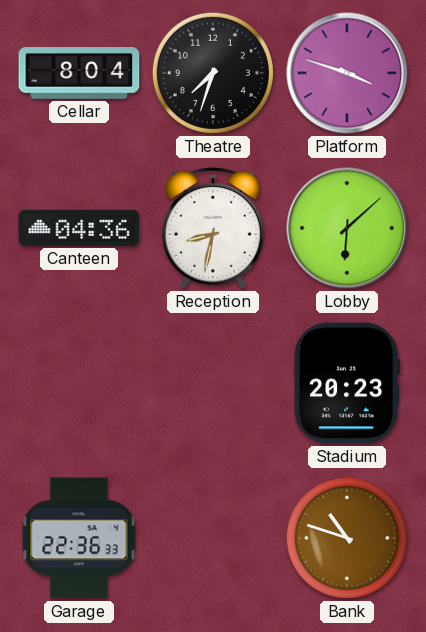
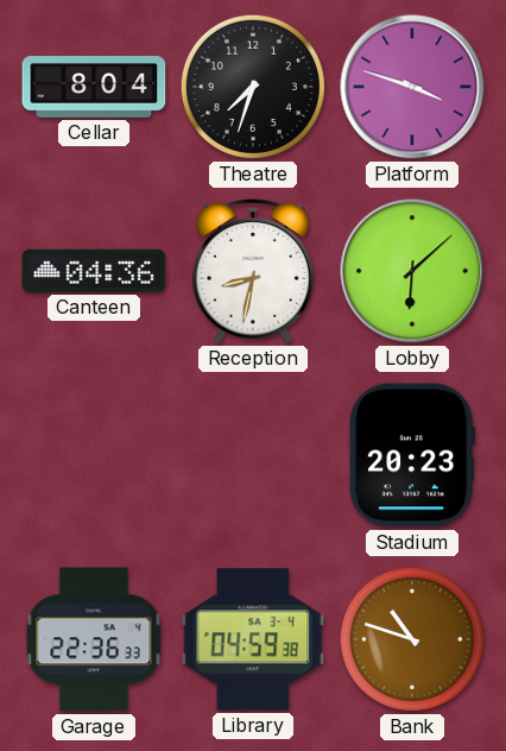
Library: none -> 04:59 (253, 639)
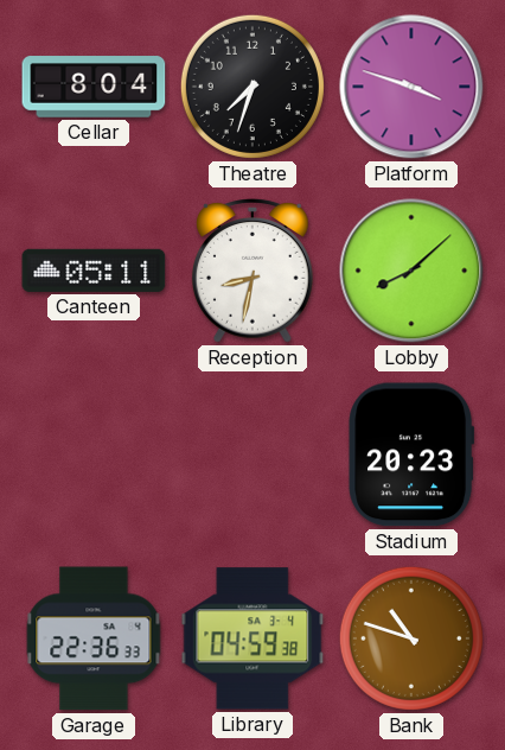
Canteen: 04:36 -> 05:11 (94, 271)
Lobby: 6:08 -> 8:08 (411, 271)
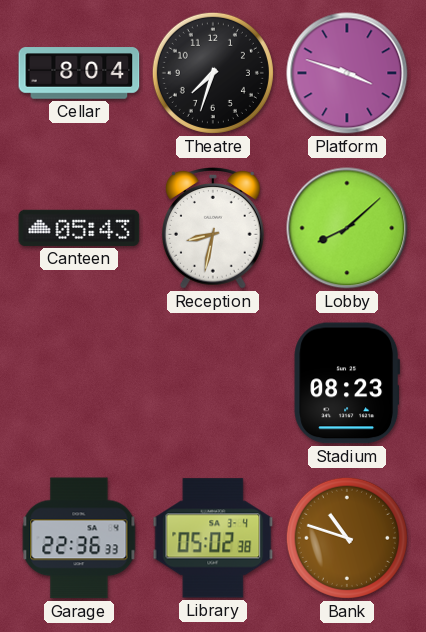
Canteen: 05:11 -> 05:43 (79, 228)
Stadium: 20:23 -> 08:23 (347, 383)
Library: 04:59 -> 05:02 (213, 538)
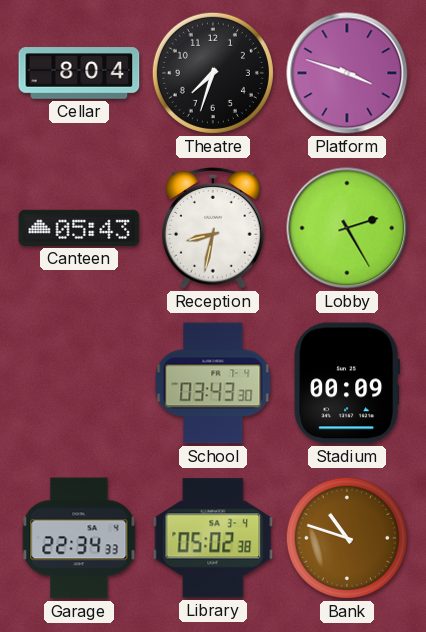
Lobby: 8:08 -> 2:25 (347, 228)
School: none -> 03:43 (213, 383)
Stadium: 08:23 -> 00:09 (347, 383)
Garage: 22:36 -> 22:34 (79, 538)
